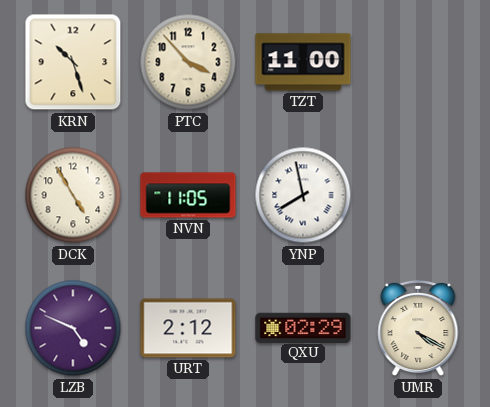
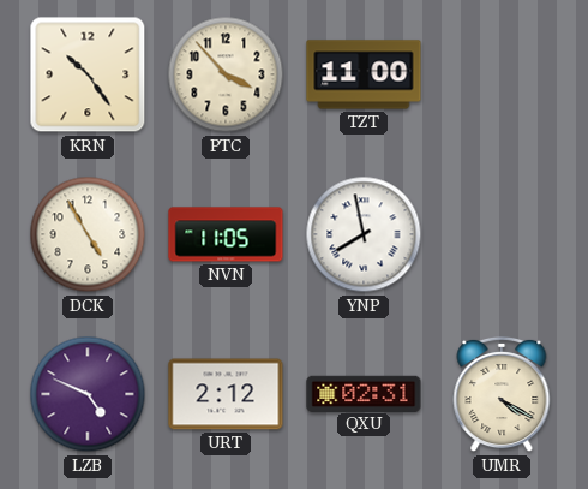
KRN: 10:27 -> 10:24 (88, 74)
QXU: 02:29 -> 02:31 (364, 393)
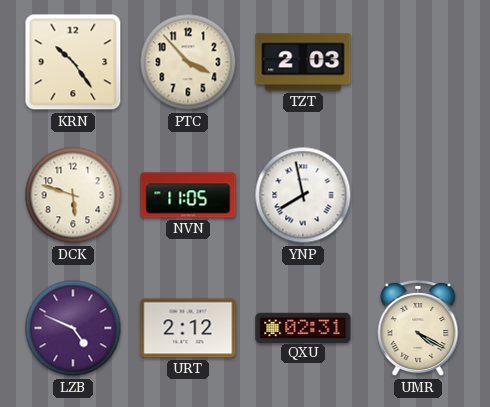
TZT: 11:00 -> 2:03 (303, 62)
DCK: 4:55 -> 5:48 (73, 195)
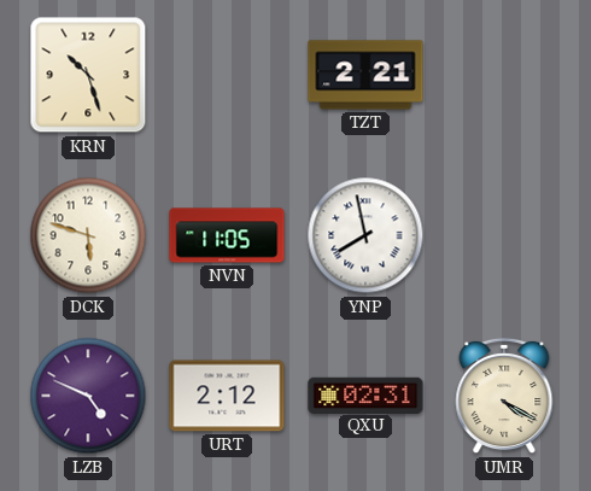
KRN: 10:24 -> 10:27 (88, 75)
PTC: 3:53 -> none (188, 62)
TZT: 2:03 -> 2:21 (365, 75)
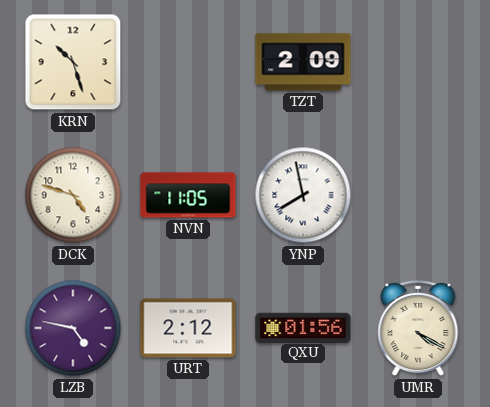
TZT: 2:21 -> 2:09 (303, 62)
DCK: 5:48 -> 4:48 (73, 195)
LZB: 4:49 -> 4:47 (73, 328)
QXU: 02:31 -> 01:56 (303, 327)
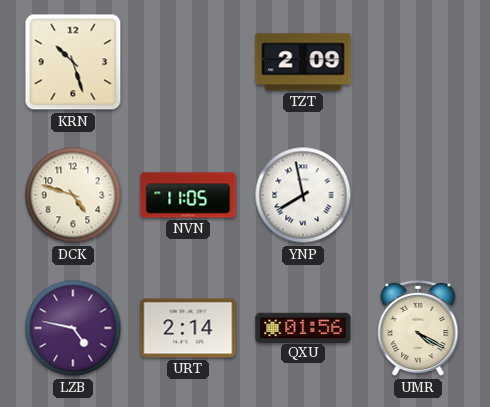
URT: 2:12 -> 2:14 (188, 328)
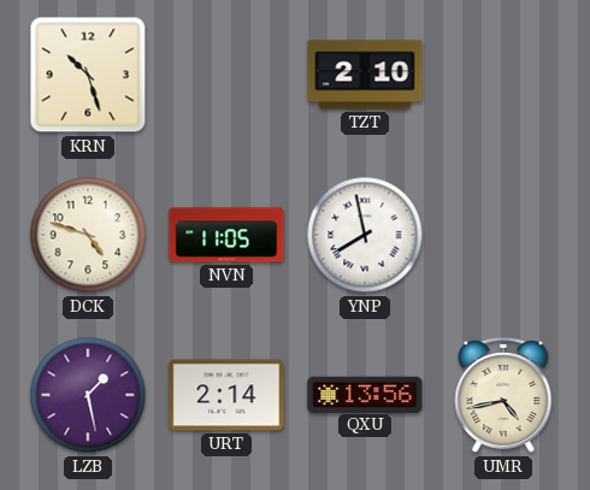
TZT: 2:09 -> 2:10 (365, 75)
LZB: 4:47 -> 1:28 (88, 395)
QXU: 01:56 -> 13:56 (365, 394)
UMR: 4:20 -> 4:43 (503, 395)
